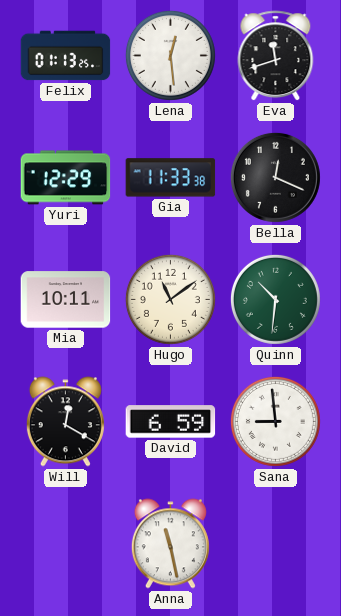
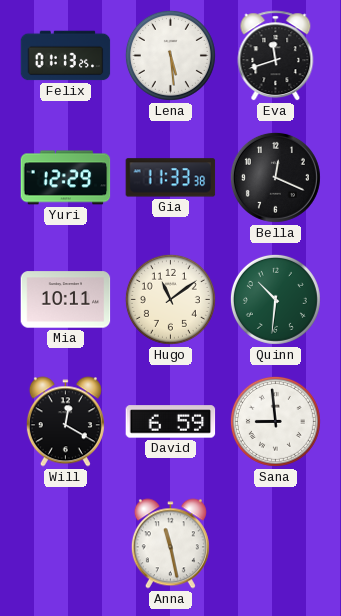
Lena: 12:29 -> 5:29 (170, 55)
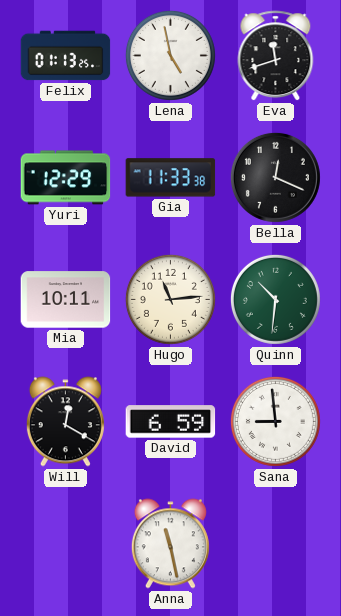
Lena: 5:29 -> 4:58 (170, 55)
Hugo: 11:09 -> 11:14 (170, 299)
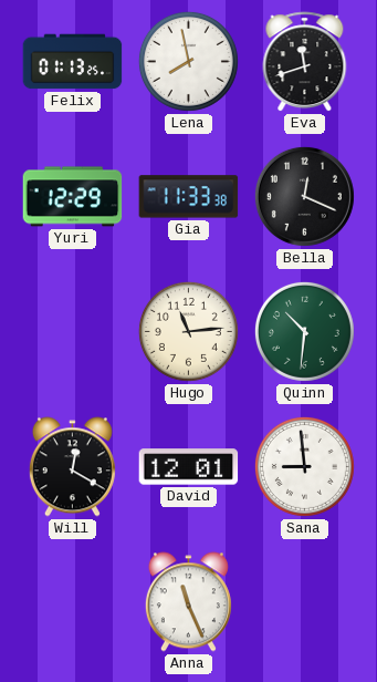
Lena: 4:58 -> 7:58 (188, 61)
Mia: 10:11 -> none (66, 300)
David: 6:59 -> 12:01 (189, 467)
Anna: 11:28 -> 11:26 (188, 602)
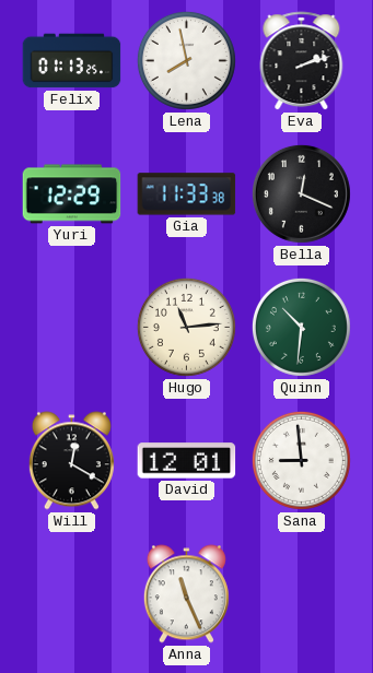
Eva: 11:42 -> 2:12 (302, 61)
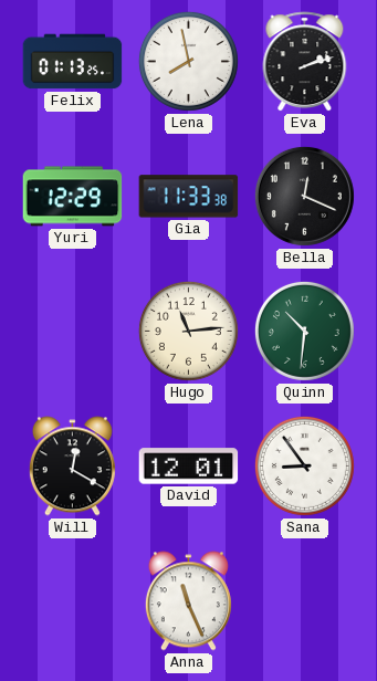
Sana: 8:59 -> 8:54 (304, 465)
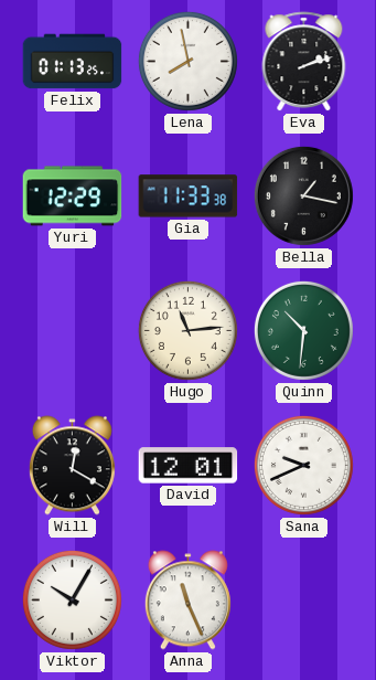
Bella: 12:19 -> 1:17 (303, 195)
Sana: 8:54 -> 9:41 (303, 465)
Viktor: none -> 10:05 (72, 599)
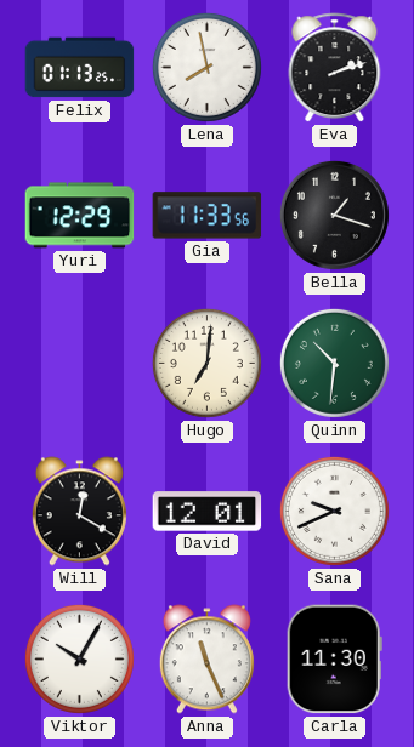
Gia: 11:33:38 -> 11:33:56 (208, 216)
Bella: 1:17 -> 1:18 (334, 215)
Hugo: 11:14 -> 7:01 (206, 363)
Carla: none -> 11:30 (334, 660)
